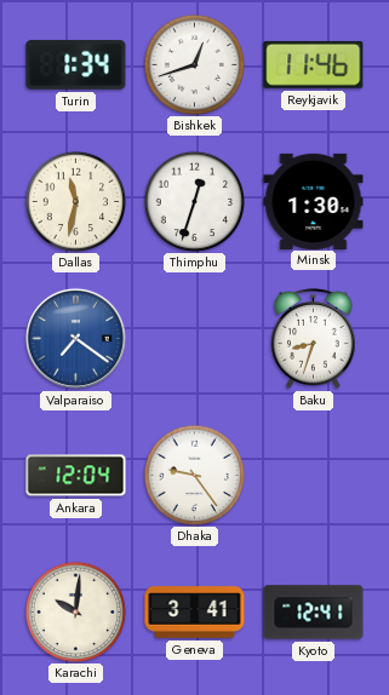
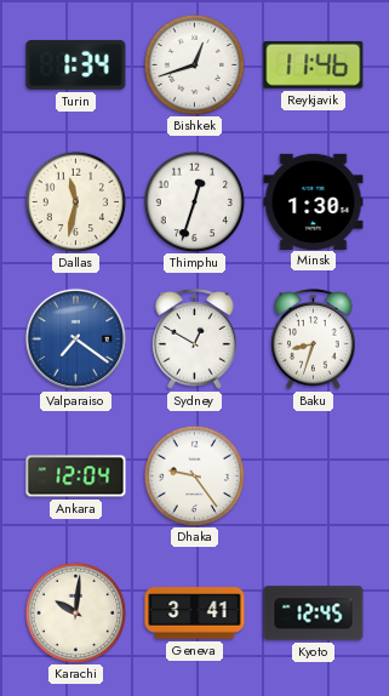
Sydney: none -> 12:50 (195, 340)
Kyoto: 12:41 -> 12:45 (314, 614)
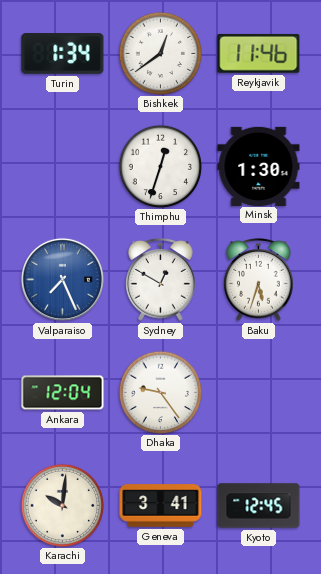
Bishkek: 12:42 -> 12:39 (160, 53)
Dallas: 11:32 -> none (75, 201)
Valparaiso: 7:21 -> 7:26 (62, 279)
Baku: 8:33 -> 5:33 (259, 280)
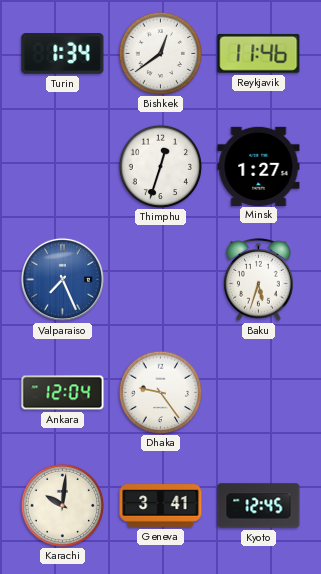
Minsk: 1:30 -> 1:27 (259, 166)
Sydney: 12:50 -> none (161, 280)
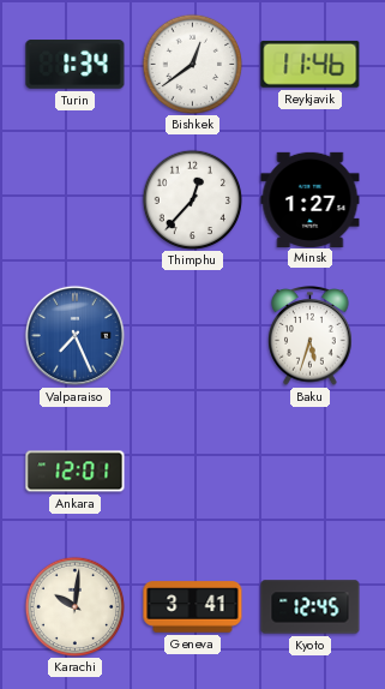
Thimphu: 12:33 -> 12:37 (192, 199)
Ankara: 12:04 -> 12:01 (76, 472)
Dhaka: 9:24 -> none (160, 392)
